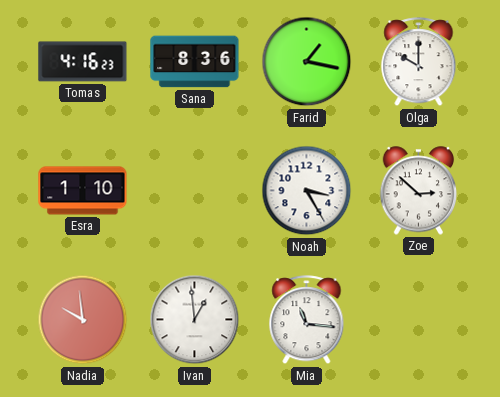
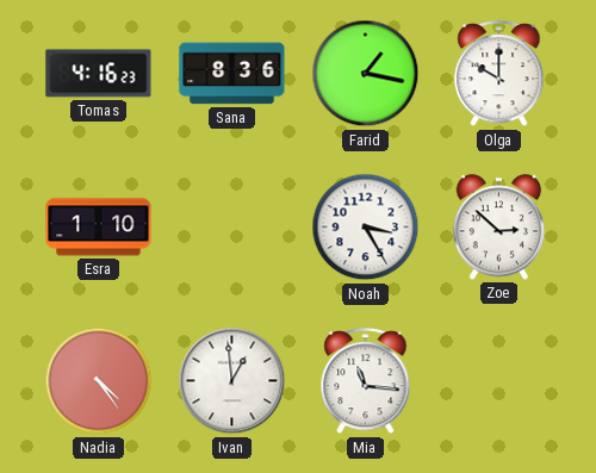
Nadia: 9:59 -> 4:24 (99, 381)
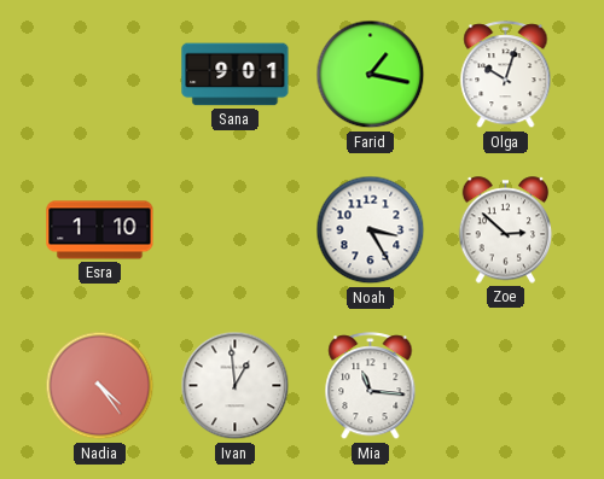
Tomas: 4:16 -> none (99, 74)
Sana: 8:36 -> 9:01 (236, 75)
Olga: 10:00 -> 10:03 (506, 75)
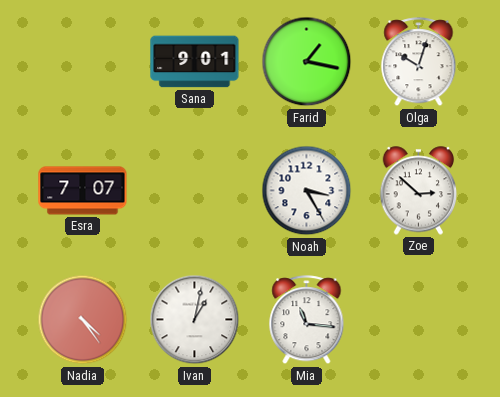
Esra: 1:10 -> 7:07 (83, 191)
Ivan: 12:59 -> 1:02 (195, 320)
